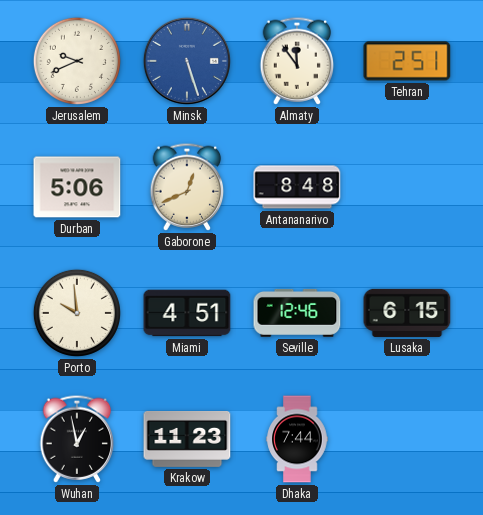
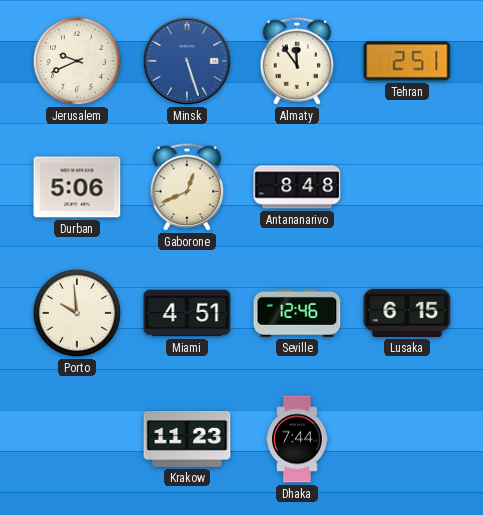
Wuhan: 12:58 -> none (77, 439)
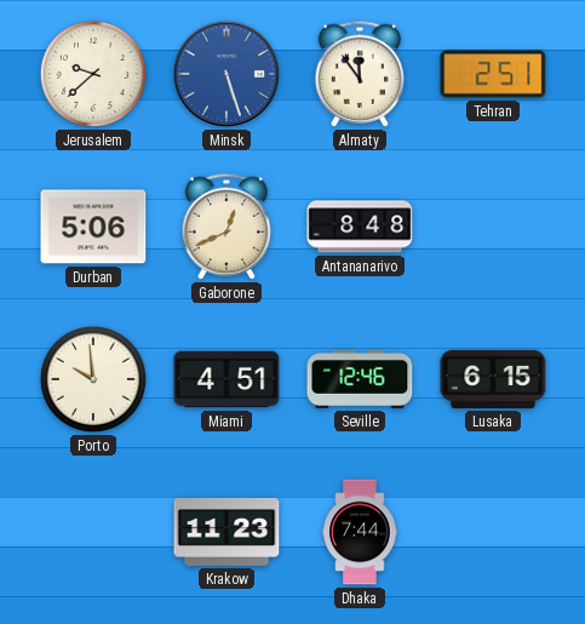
Jerusalem: 9:41 -> 9:38 (93, 74)
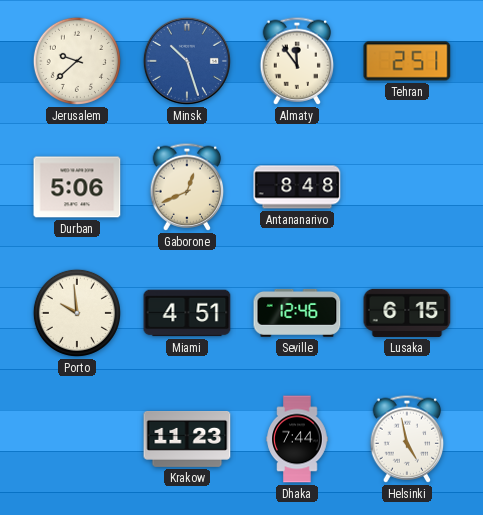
Minsk: 5:27 -> 10:27 (187, 61)
Helsinki: none -> 4:58 (407, 439)
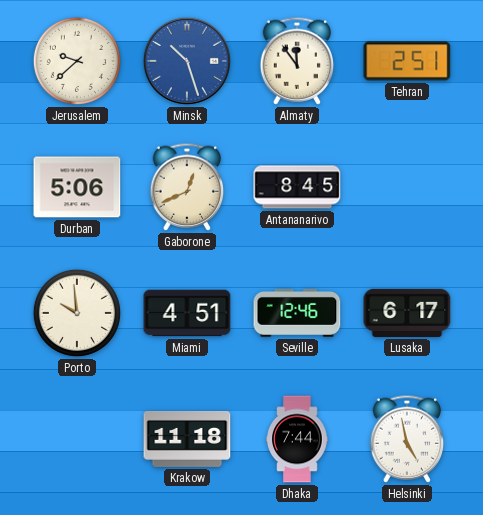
Antananarivo: 8:48 -> 8:45 (297, 187)
Lusaka: 6:15 -> 6:17 (407, 313)
Krakow: 11:23 -> 11:18 (187, 439)
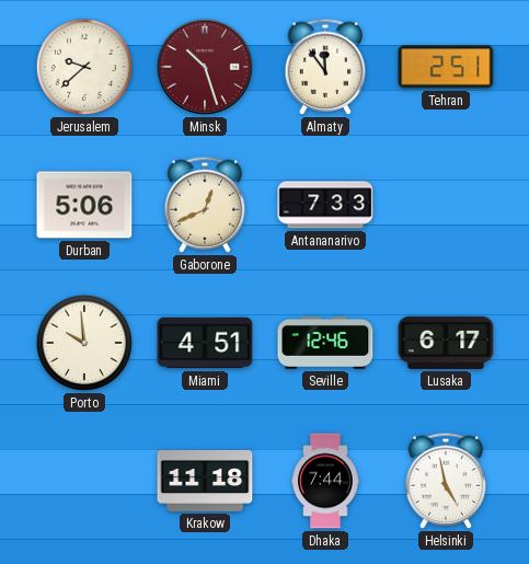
Minsk dial: blue -> burgundy (205, 67)
Antananarivo: 8:45 -> 7:33 (325, 205)
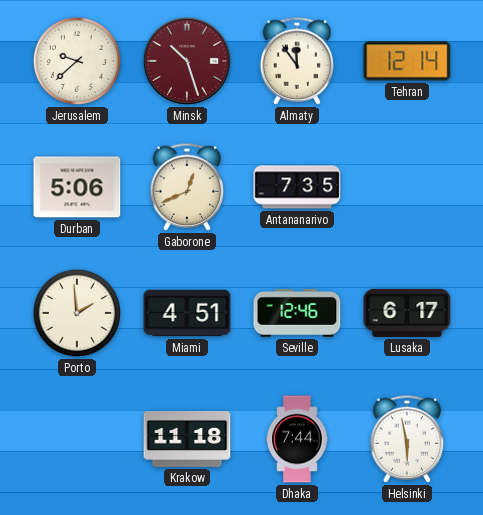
Tehran: 2:51 -> 12:14 (407, 61)
Antananarivo: 7:33 -> 7:35 (297, 187)
Porto: 9:59 -> 1:59 (77, 313)
Helsinki: 4:58 -> 5:58 (407, 439)
